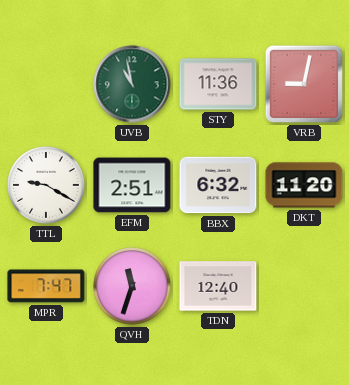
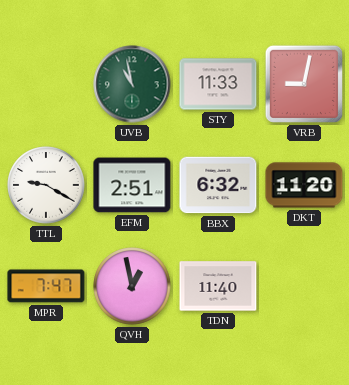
STY: 11:36 -> 11:33 (218, 84)
QVH: 11:33 -> 12:58 (132, 286)
TDN: 12:40 -> 11:40 (218, 286)
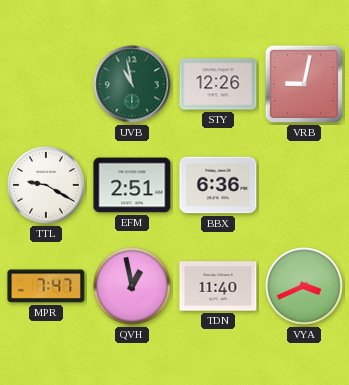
STY: 11:33 -> 12:26 (218, 84)
BBX: 6:32 -> 6:36 (218, 185)
DKT: 11:20 -> none (304, 185)
VYA: none -> 3:41 (304, 286)
